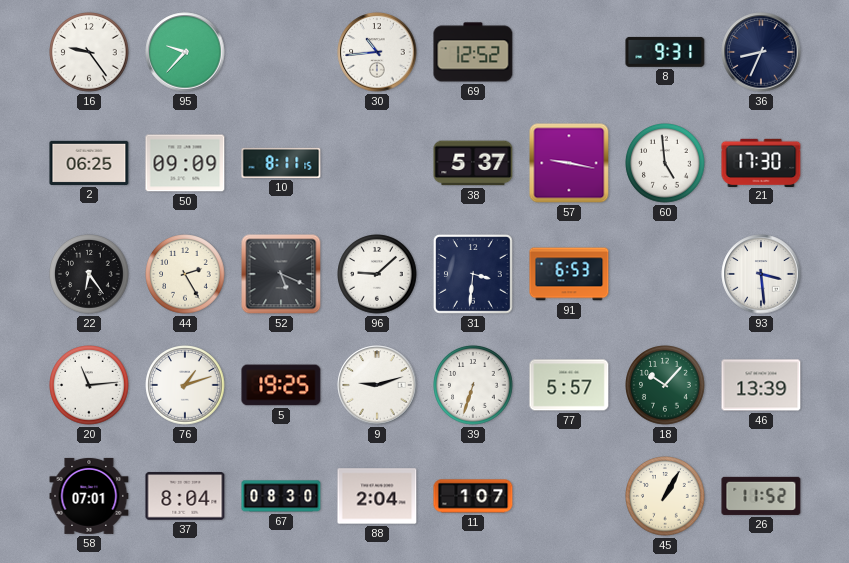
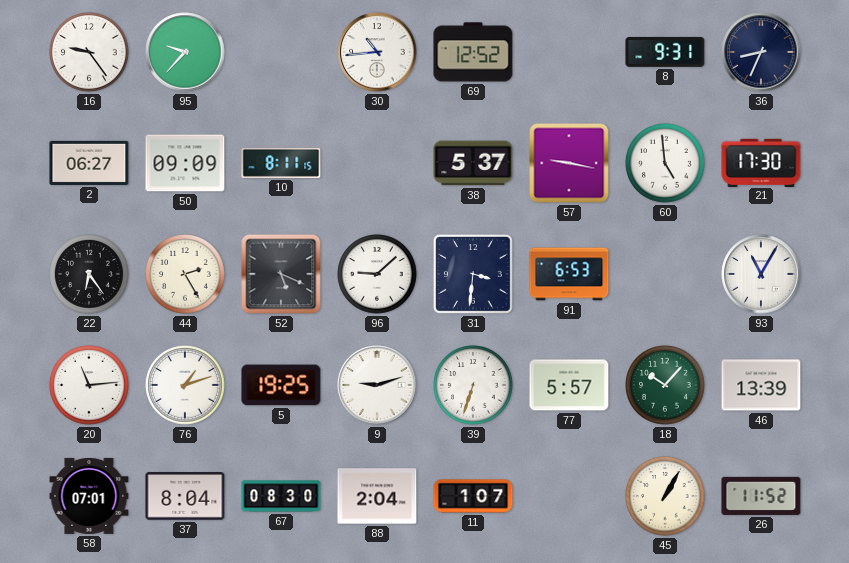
2: 06:25 -> 06:27 (89, 163)
93: 3:29 -> 11:05 (761, 274)
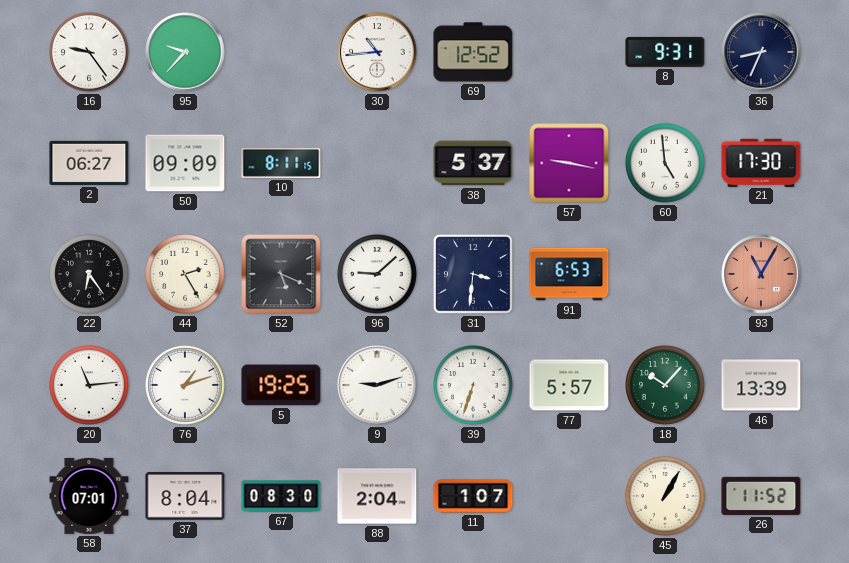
93 dial: white -> salmon (761, 274)
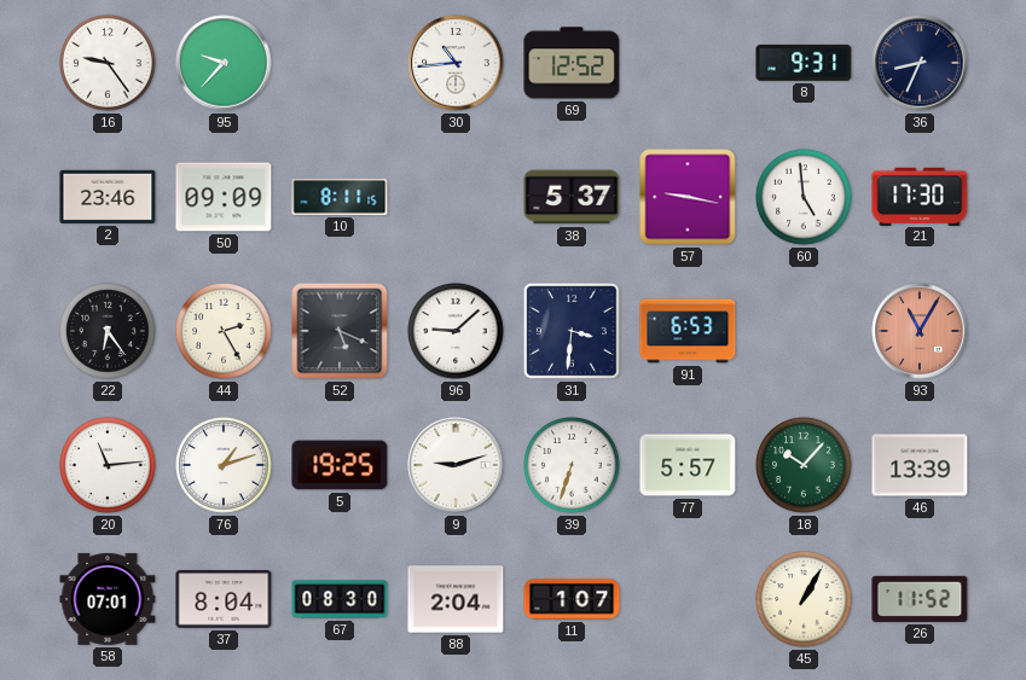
2: 06:27 -> 23:46 (108, 197)
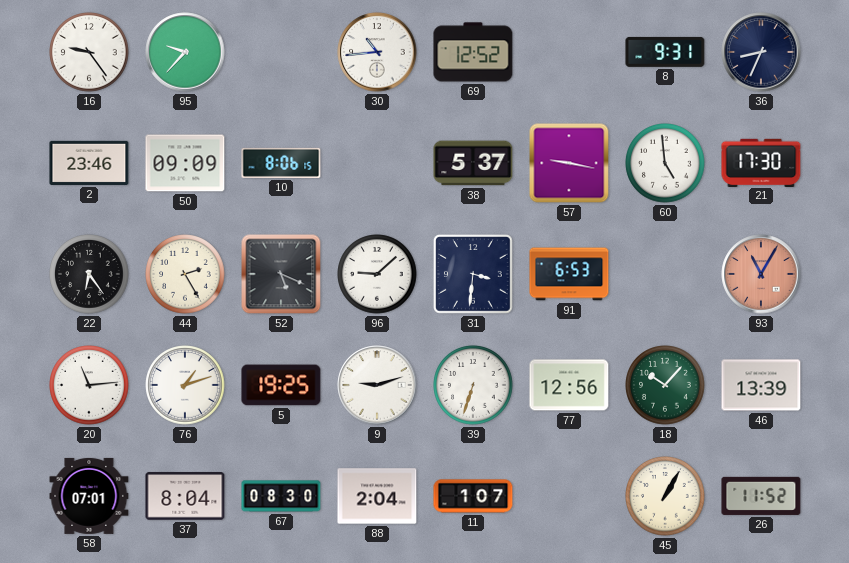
10: 8:11 -> 8:06 (281, 163)
77: 5:57 -> 12:56 (569, 385)
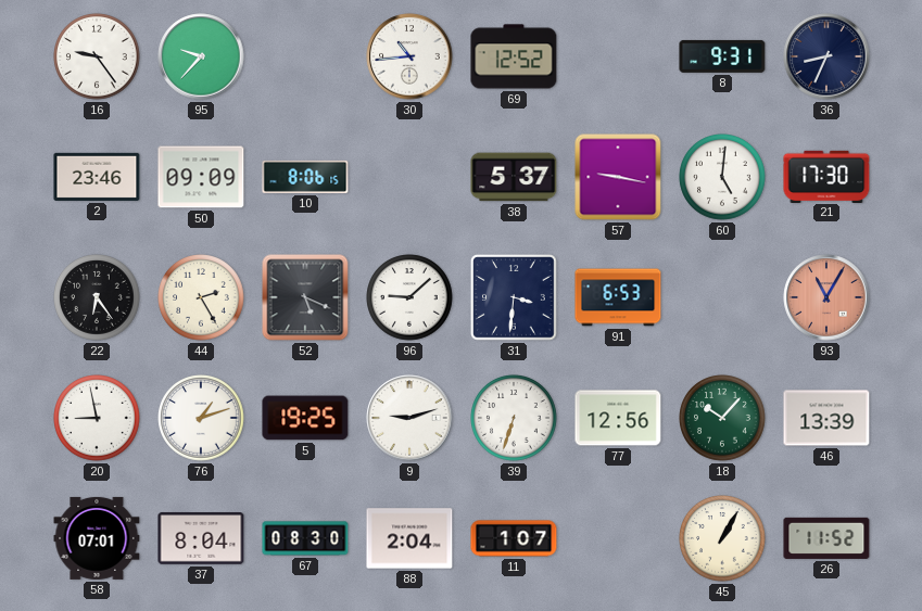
60: 4:59 -> 5:01 (722, 177)
20: 11:14 -> 8:58 (97, 418)
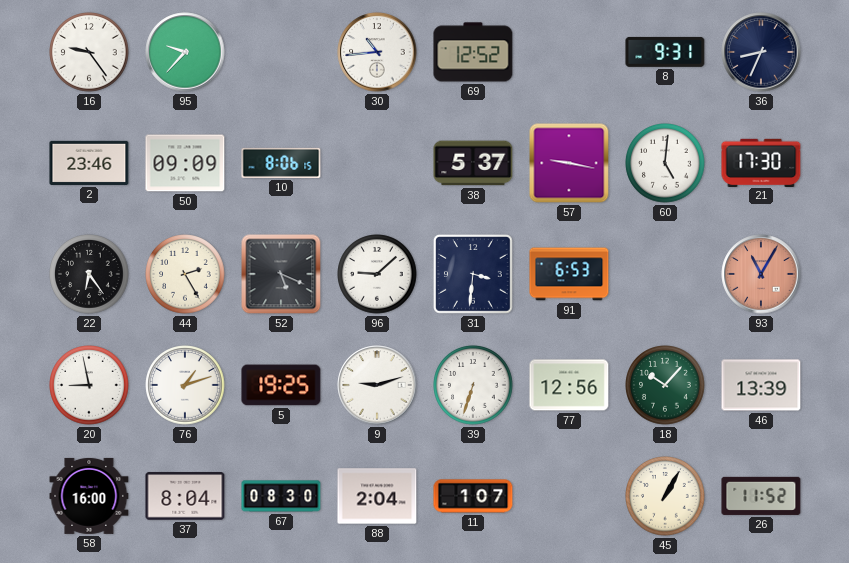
58: 07:01 -> 16:00 (89, 496)
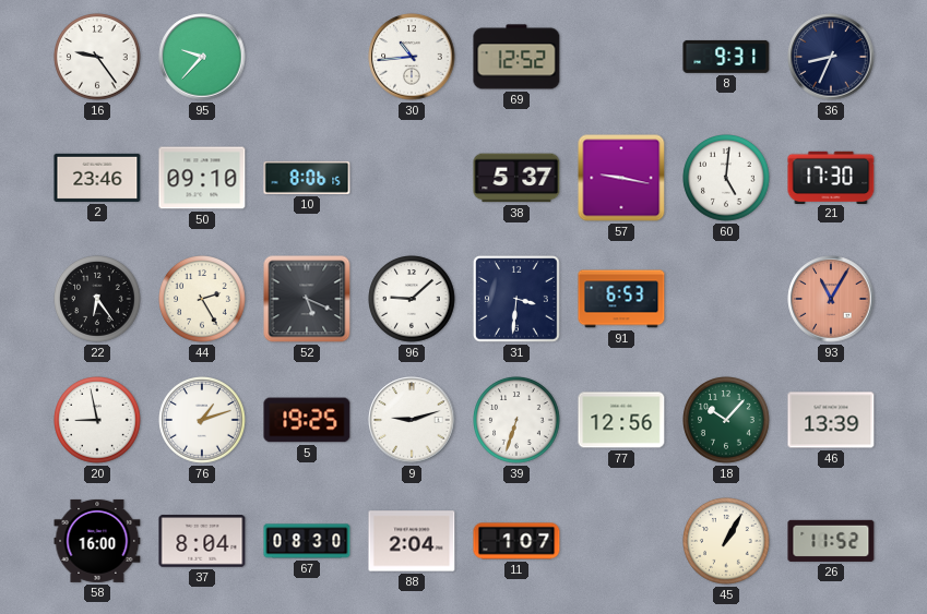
50: 09:09 -> 09:10 (202, 178)
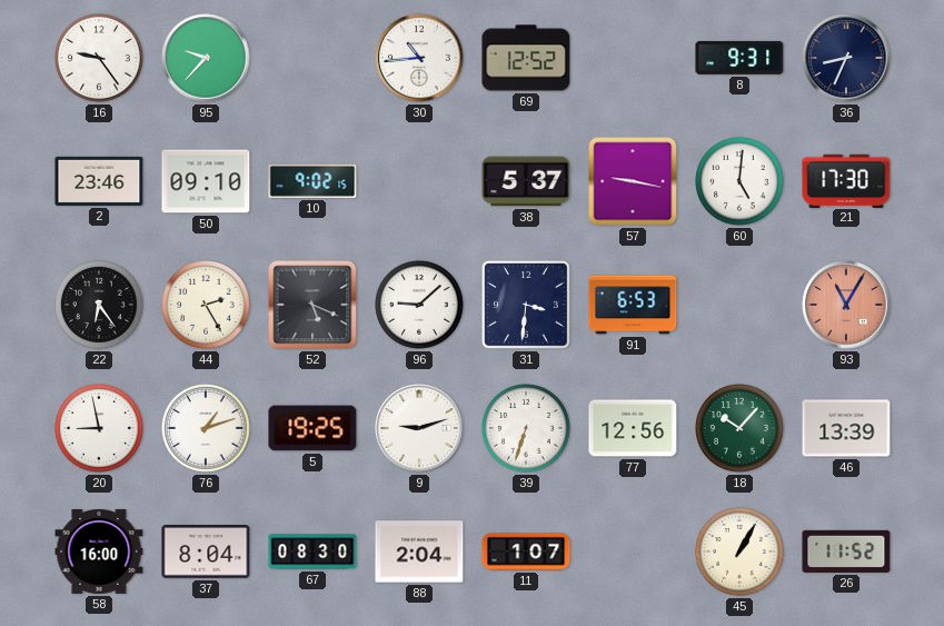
10: 8:06 -> 9:02 (312, 181)
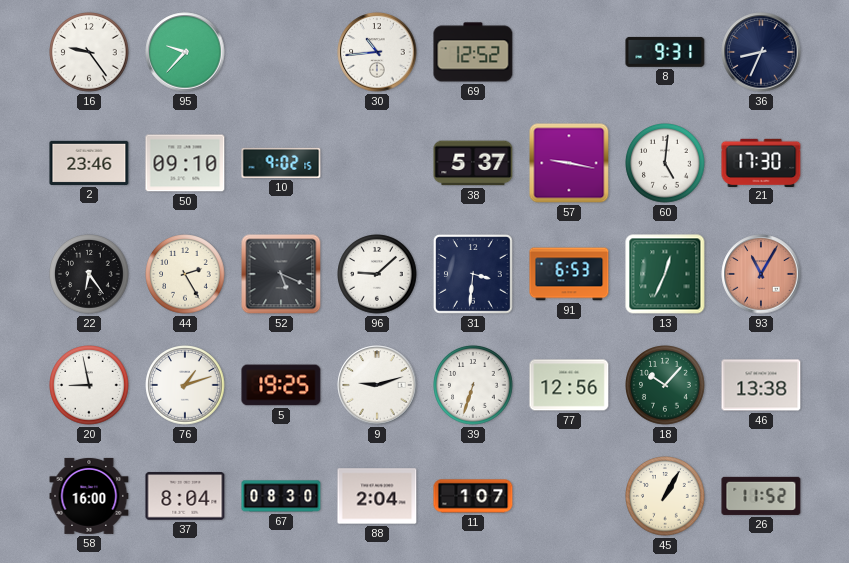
13: none -> 12:34 (665, 274)
46: 13:39 -> 13:38 (761, 385)
